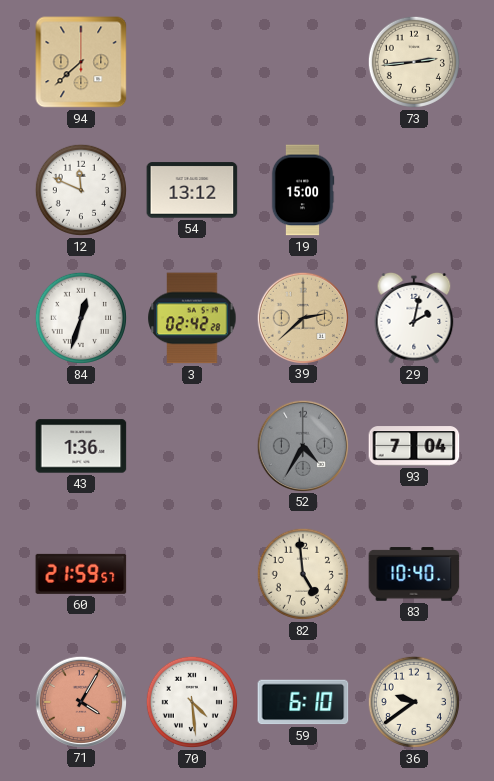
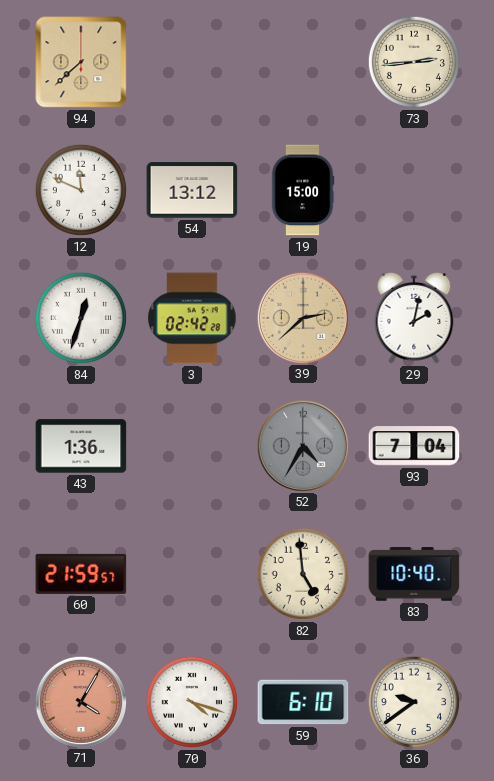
70: 4:29 -> 4:18 (192, 702)
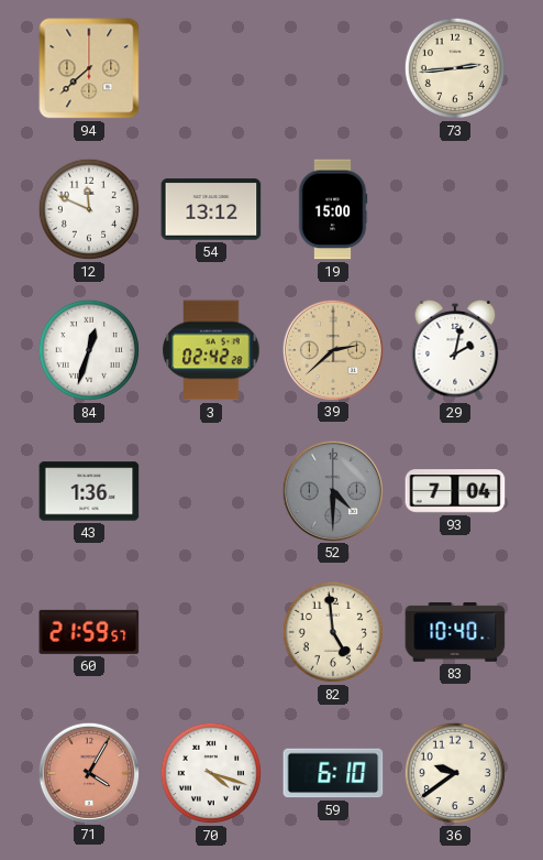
52: 4:35 -> 4:30 (332, 490)
